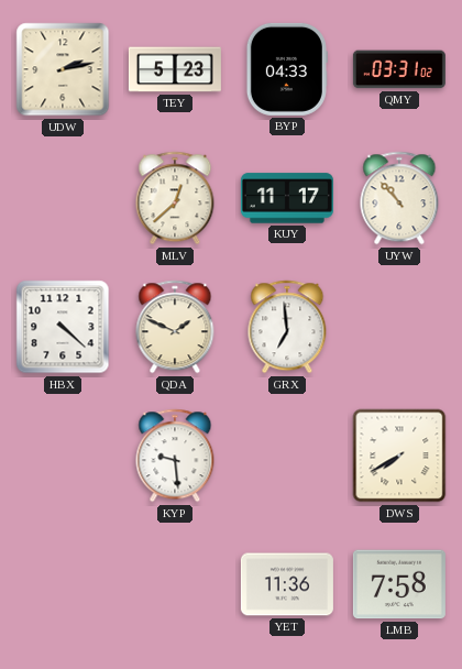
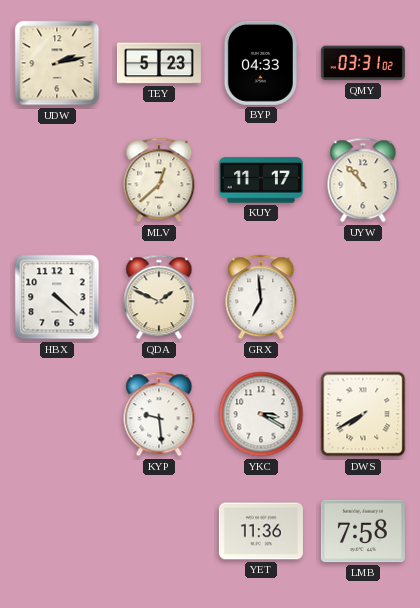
YKC: none -> 3:20 (261, 414)
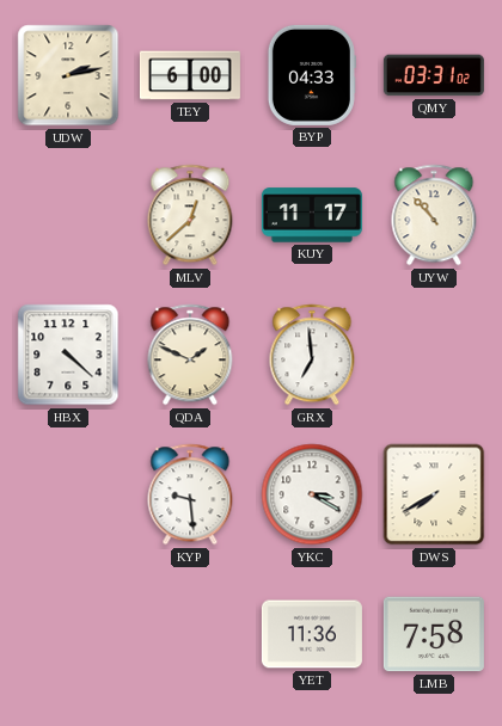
TEY: 5:23 -> 6:00 (190, 75)
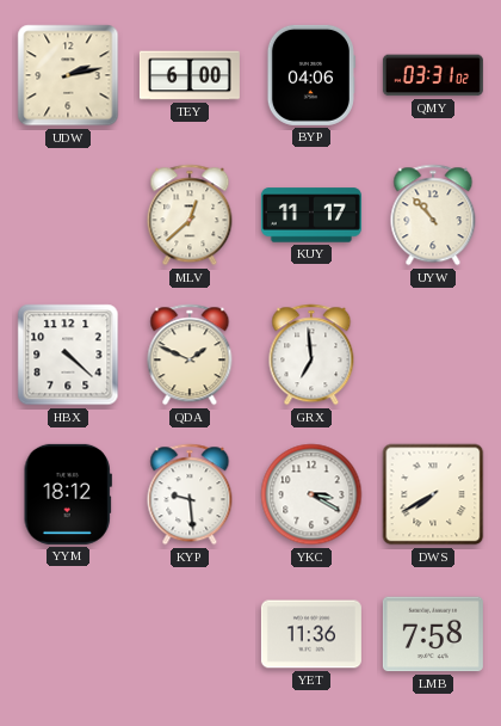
BYP: 04:33 -> 04:06 (311, 75)
YYM: none -> 18:12 (68, 494)
